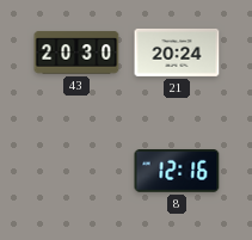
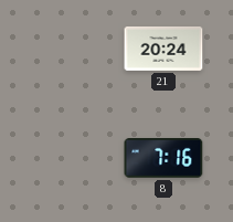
43: 20:30 -> none (76, 53)
8: 12:16 -> 7:16 (163, 159)
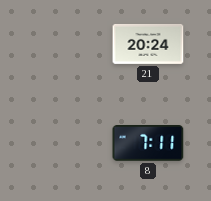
8: 7:16 -> 7:11 (148, 144)
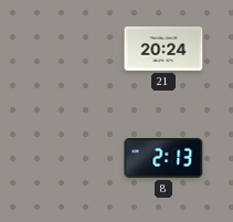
8: 7:11 -> 2:13 (163, 159)
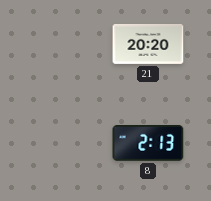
21: 20:24 -> 20:20 (148, 44)
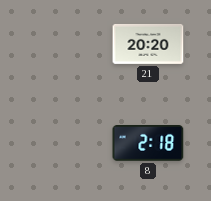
8: 2:13 -> 2:18 (148, 144)
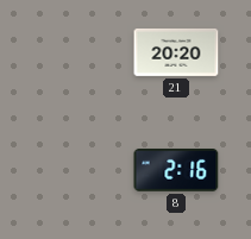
8: 2:18 -> 2:16 (176, 171)
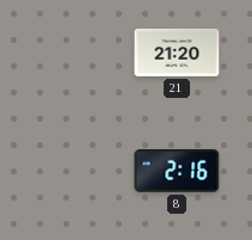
21: 20:20 -> 21:20 (177, 53)
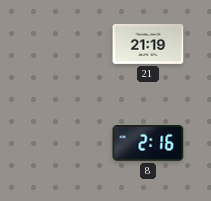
21: 21:20 -> 21:19 (148, 44)
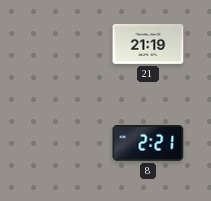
8: 2:16 -> 2:21 (148, 144)
